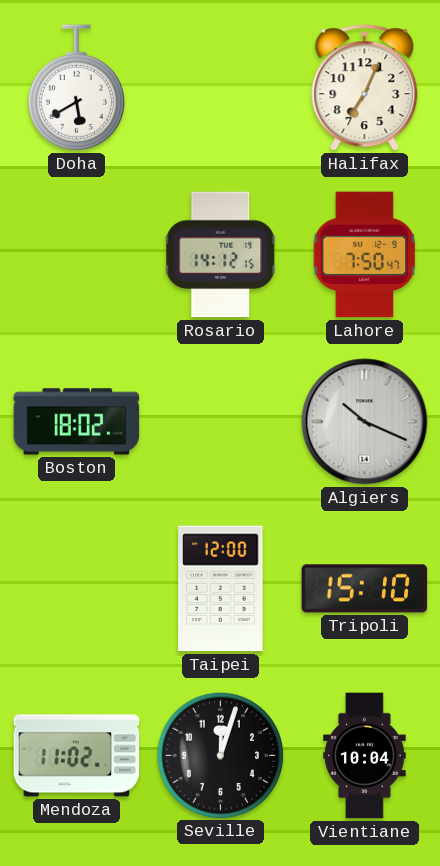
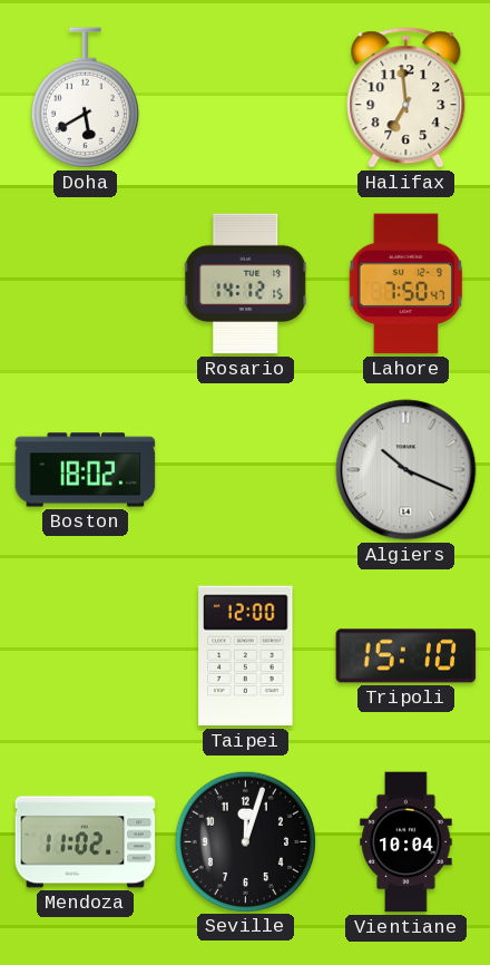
Halifax: 7:04 -> 6:59 (406, 98)
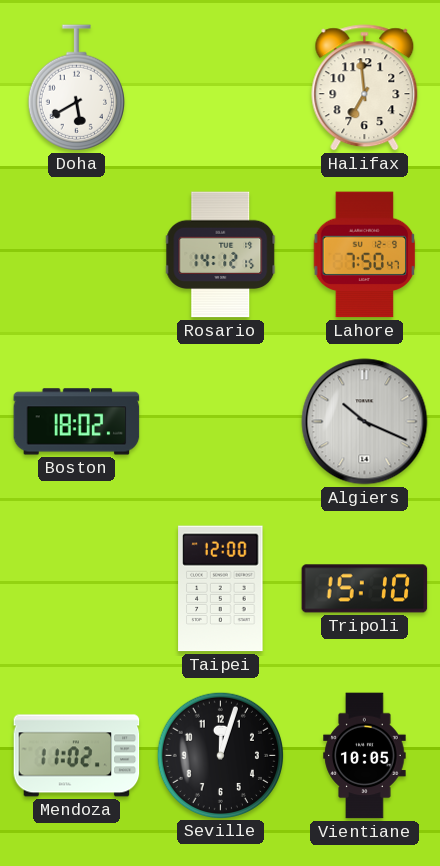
Vientiane: 10:04 -> 10:05 (365, 756)
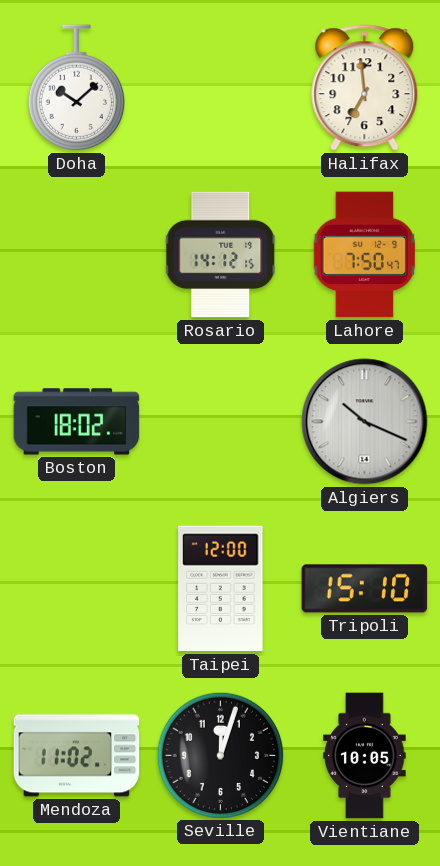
Doha: 5:40 -> 10:08 (76, 88)
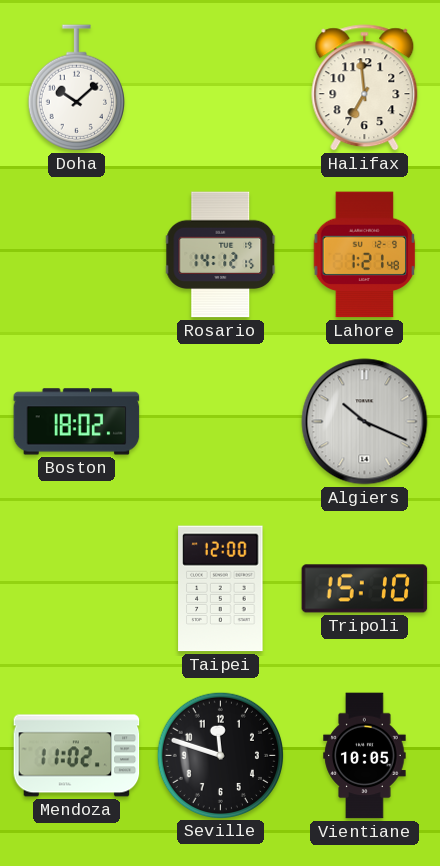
Lahore: 7:50 -> 1:21 (365, 255)
Seville: 12:03 -> 11:48 (220, 755)
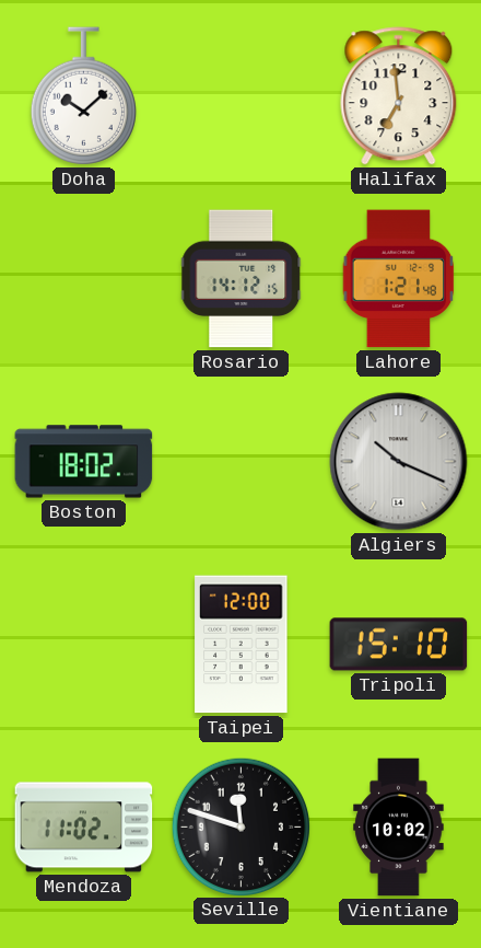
Vientiane: 10:05 -> 10:02 (399, 828)
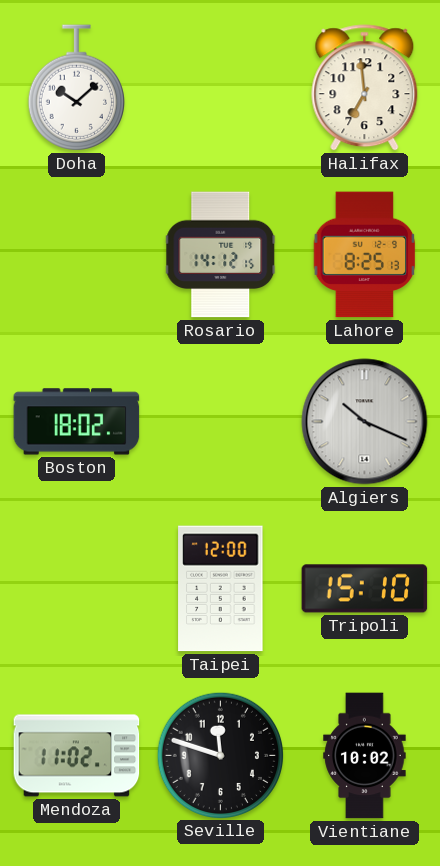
Lahore: 1:21 -> 8:25 (365, 255)
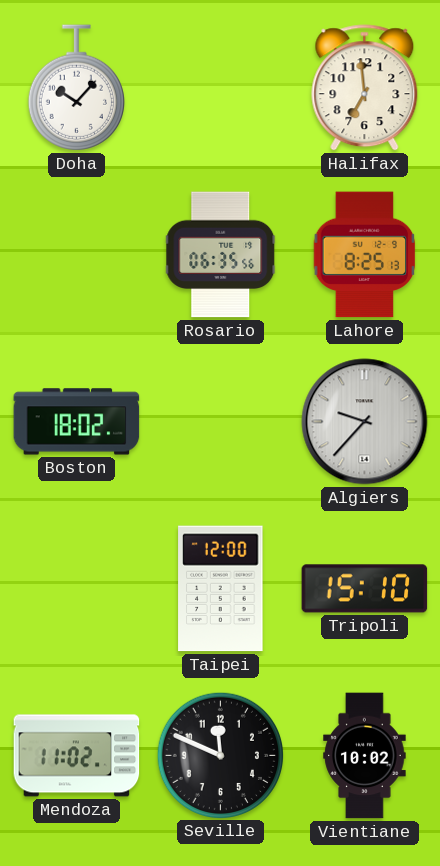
Doha: 10:08 -> 10:07 (76, 88)
Rosario: 14:12 -> 06:35 (221, 255)
Algiers: 10:19 -> 9:37 (365, 422)
Seville: 11:48 -> 11:49 (220, 755)
